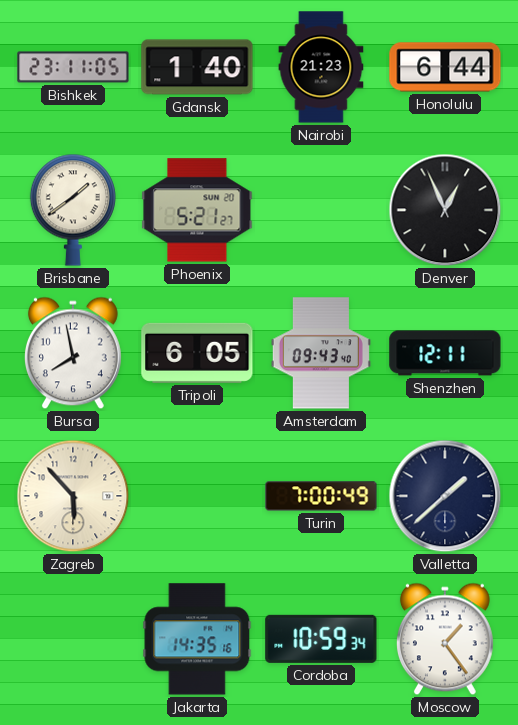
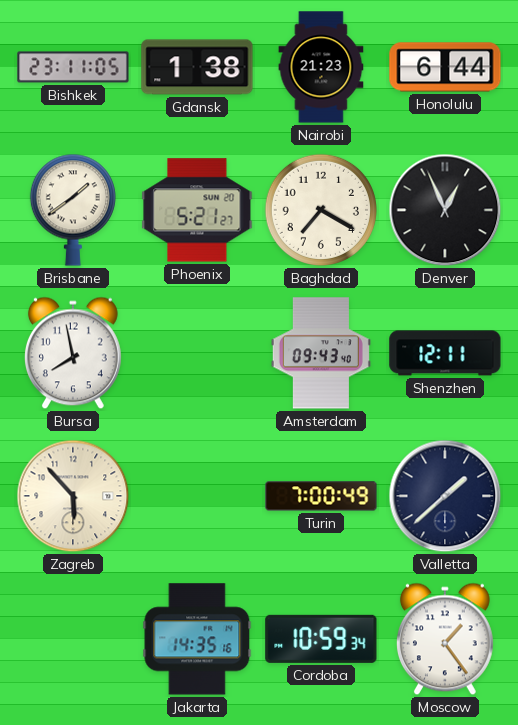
Gdansk: 1:40 -> 1:38 (197, 67)
Baghdad: none -> 7:20 (321, 210)
Tripoli: 6:05 -> none (197, 353)
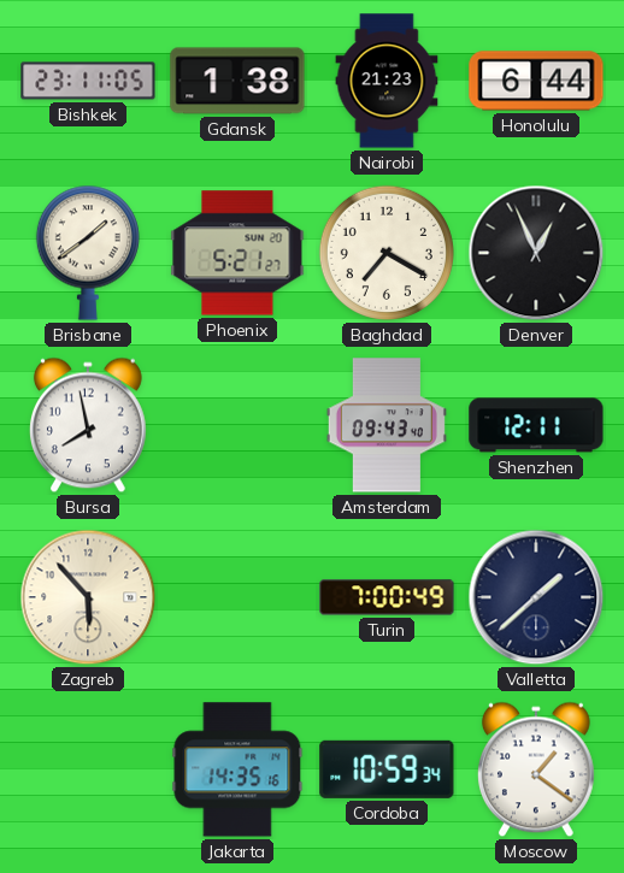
Moscow: 1:24 -> 1:21 (536, 769)
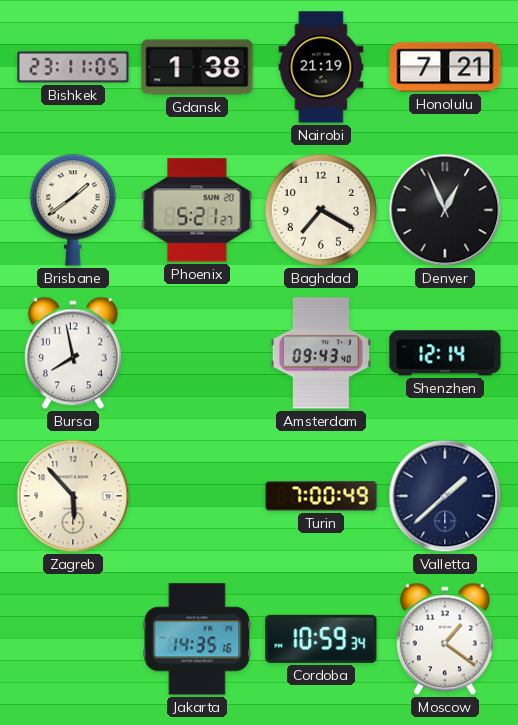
Nairobi: 21:23 -> 21:19 (321, 67)
Honolulu: 6:44 -> 7:21 (445, 67)
Shenzhen: 12:11 -> 12:14 (445, 353)
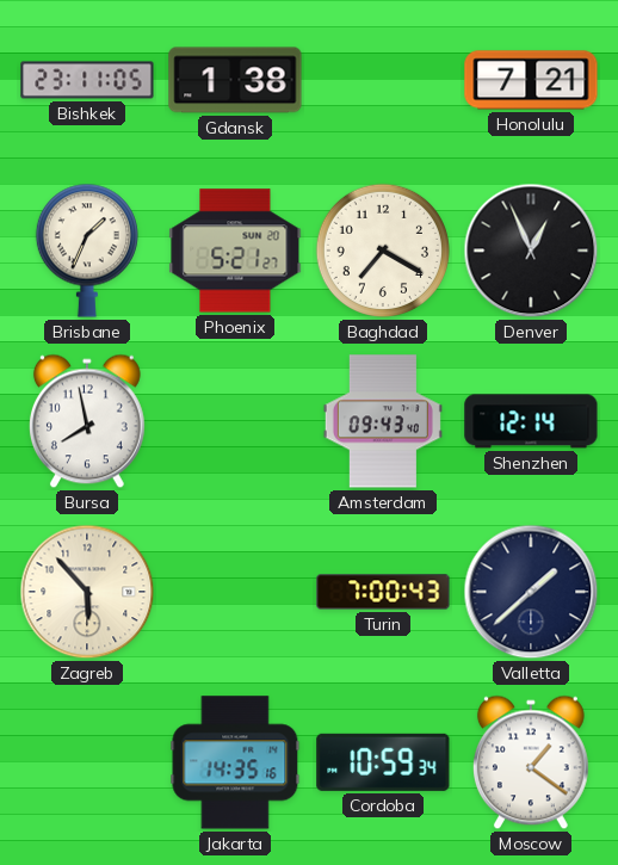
Nairobi: 21:19 -> none (321, 67)
Brisbane: 1:39 -> 1:34 (87, 251)
Turin: 7:00:49 -> 7:00:43 (383, 592)
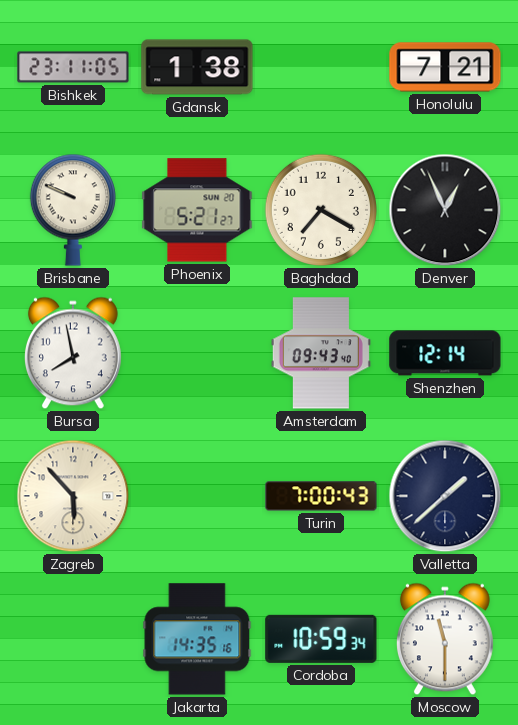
Brisbane: 1:34 -> 9:49 (73, 210)
Moscow: 1:21 -> 11:30 (445, 639)
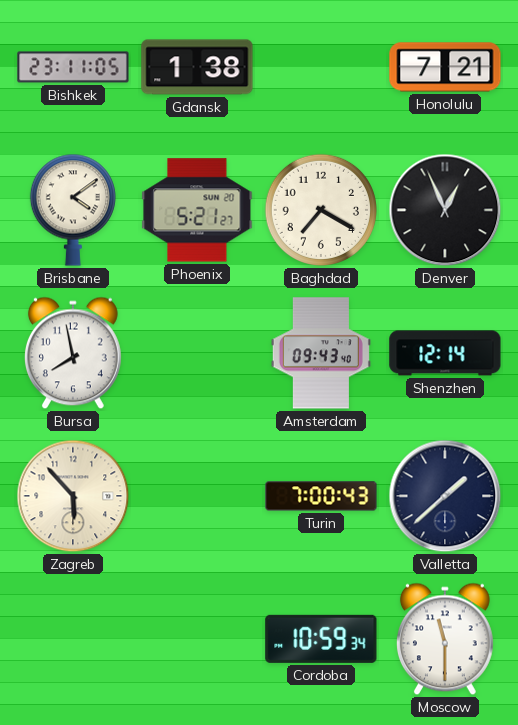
Brisbane: 9:49 -> 4:09 (73, 210)
Jakarta: 14:35 -> none (197, 639)
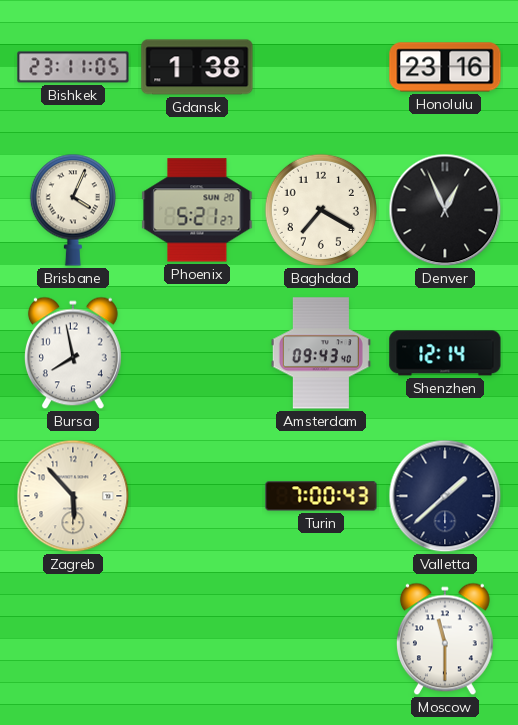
Honolulu: 7:21 -> 23:16 (445, 67)
Brisbane: 4:09 -> 4:04 (73, 210)
Cordoba: 10:59 -> none (321, 639)
